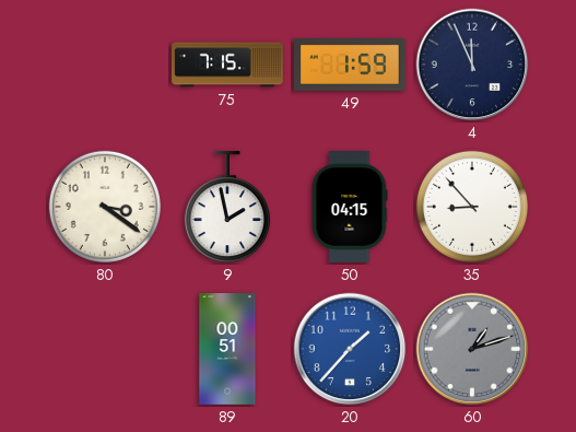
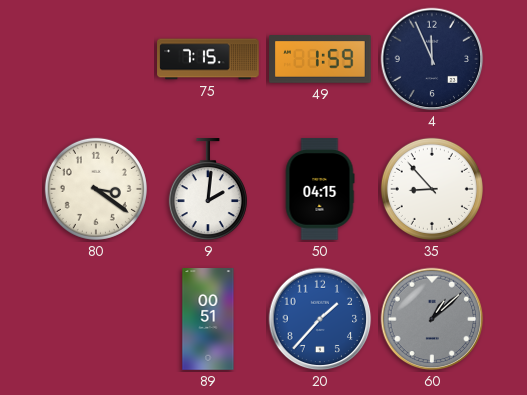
9: 1:58 -> 2:01 (208, 190)
60: 1:12 -> 1:08 (432, 319)
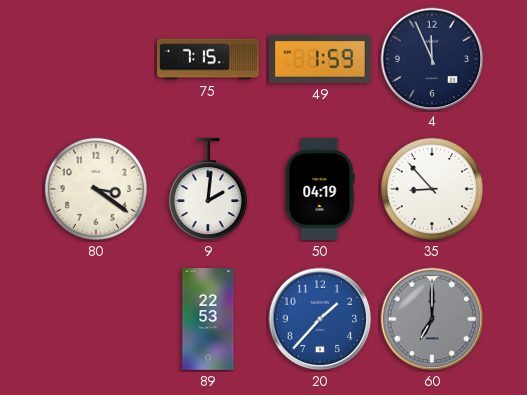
50: 04:15 -> 04:19 (320, 189)
89: 00:51 -> 22:53 (208, 319)
60: 1:08 -> 7:00 (432, 319)
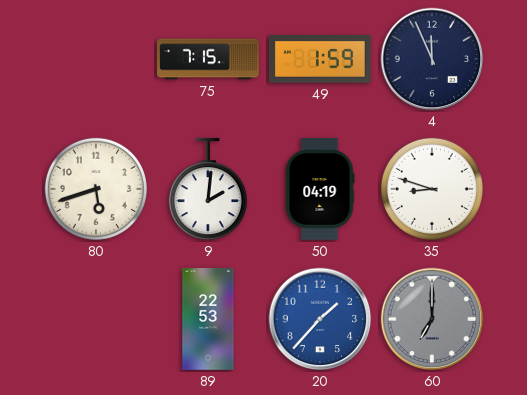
80: 3:21 -> 5:42 (96, 189)
35: 8:53 -> 8:48 (432, 189)
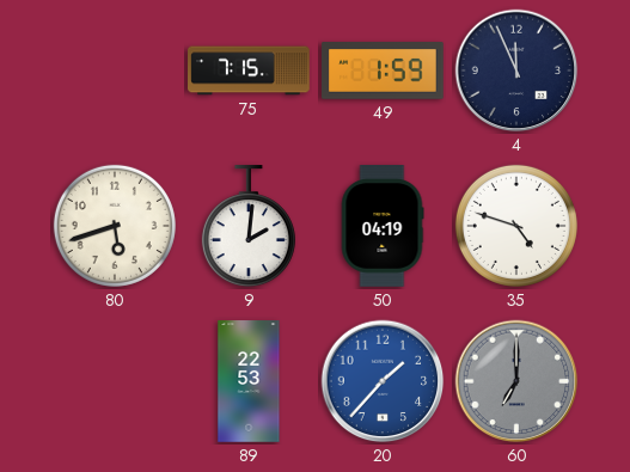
35: 8:48 -> 4:48 (516, 226)
